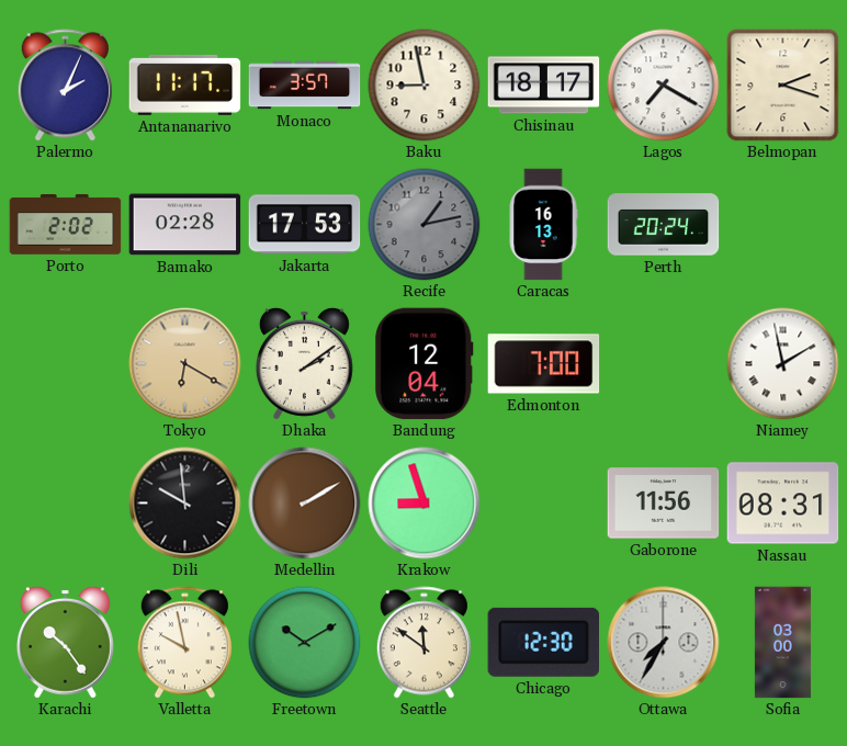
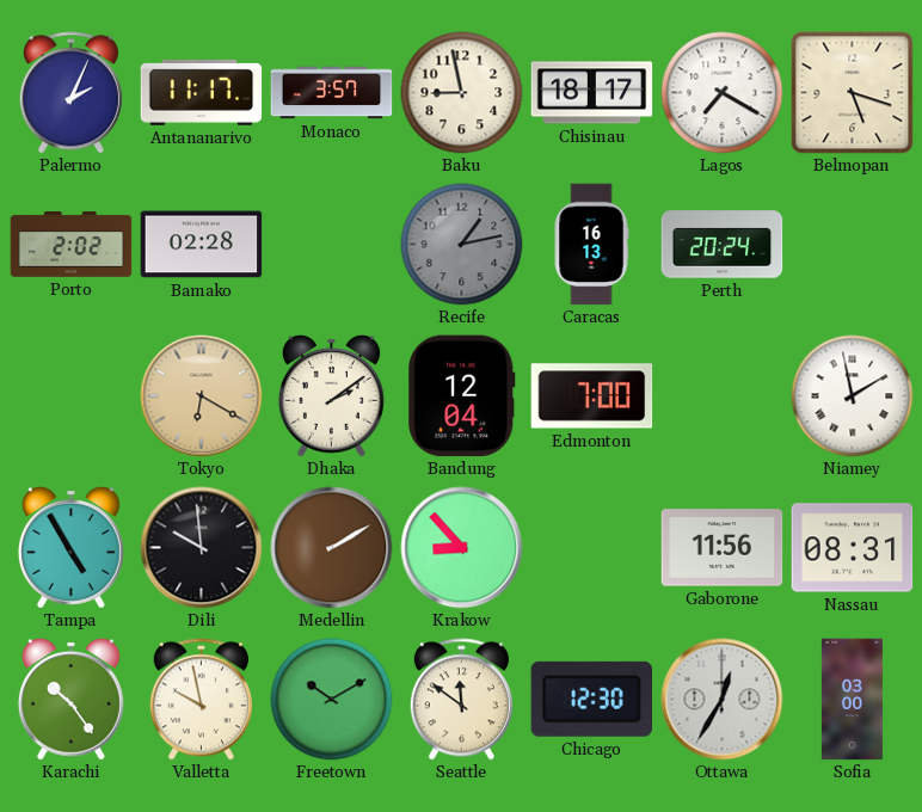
Belmopan: 2:18 -> 5:18 (853, 93)
Jakarta: 17:53 -> none (305, 225)
Tampa: none -> 4:55 (70, 547)
Krakow: 8:57 -> 8:53 (462, 548)
Ottawa: 7:35 -> 12:35 (723, 700)
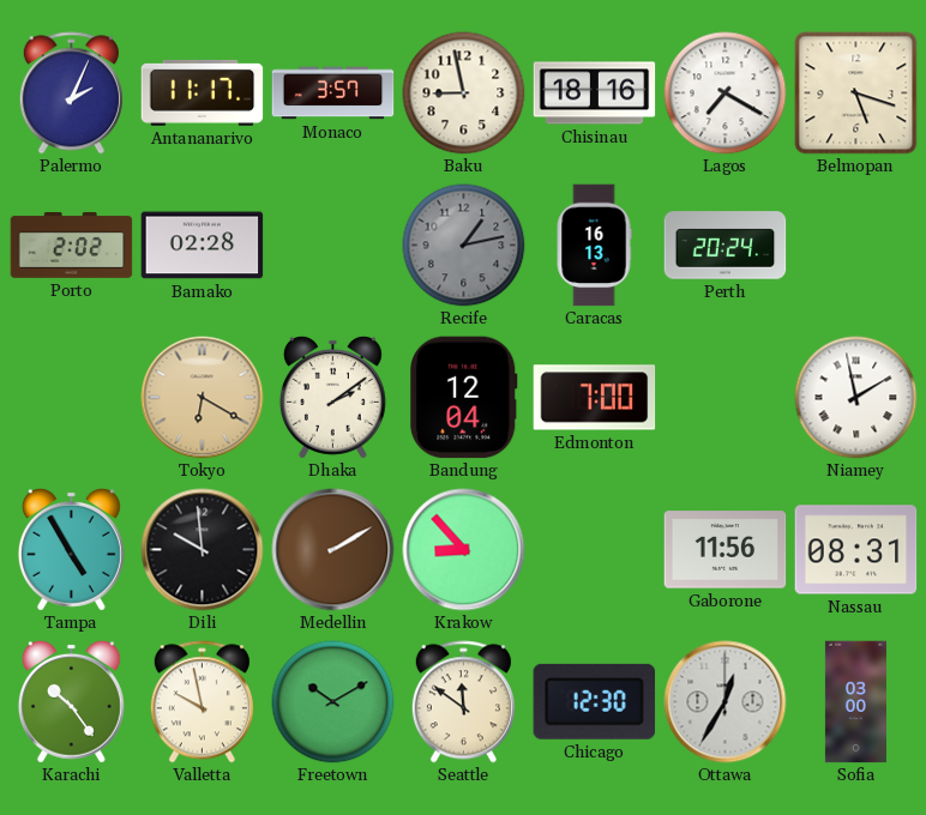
Chisinau: 18:17 -> 18:16 (595, 93)
